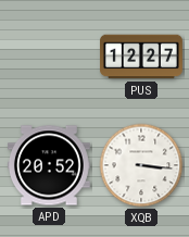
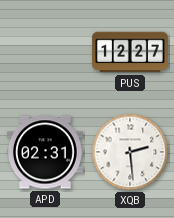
APD: 20:52 -> 02:31 (45, 152)
XQB: 3:16 -> 2:29 (130, 152)
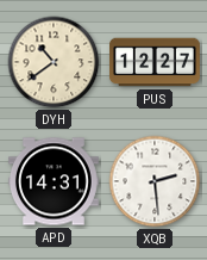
DYH: none -> 10:39 (54, 62)
APD: 02:31 -> 14:31 (54, 181)
